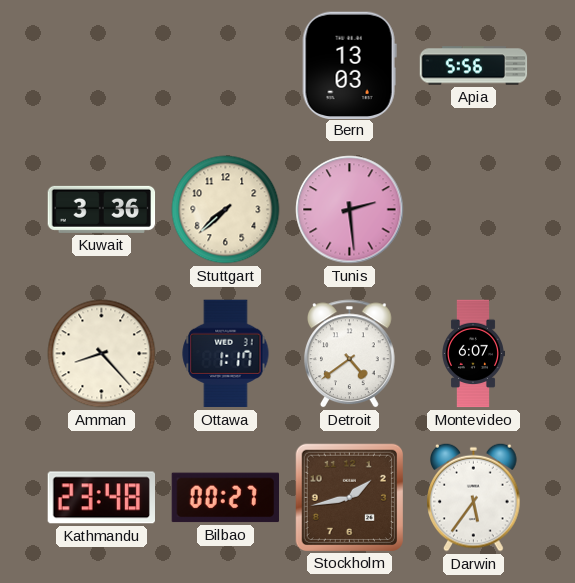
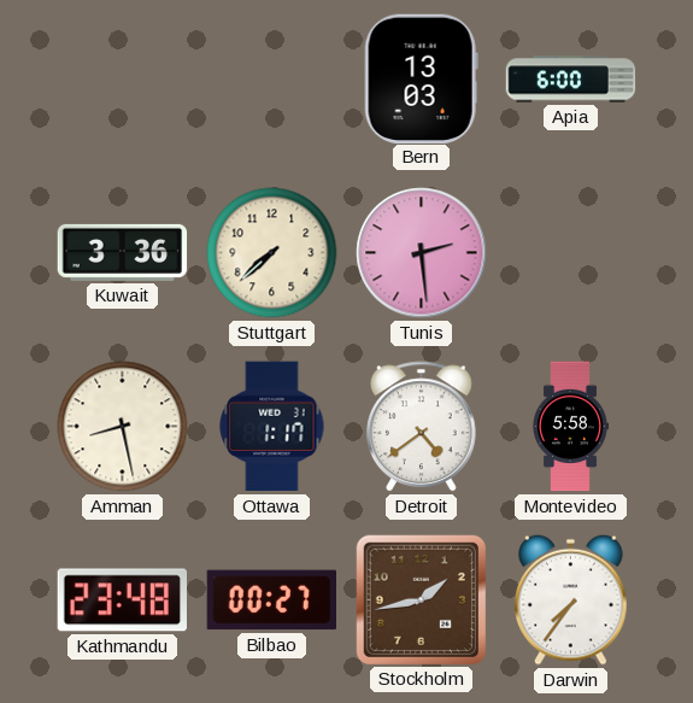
Apia: 5:56 -> 6:00 (571, 80)
Amman: 8:23 -> 8:28 (123, 427)
Montevideo: 6:07 -> 5:58 (571, 427)
Darwin: 5:36 -> 7:36 (571, 599)
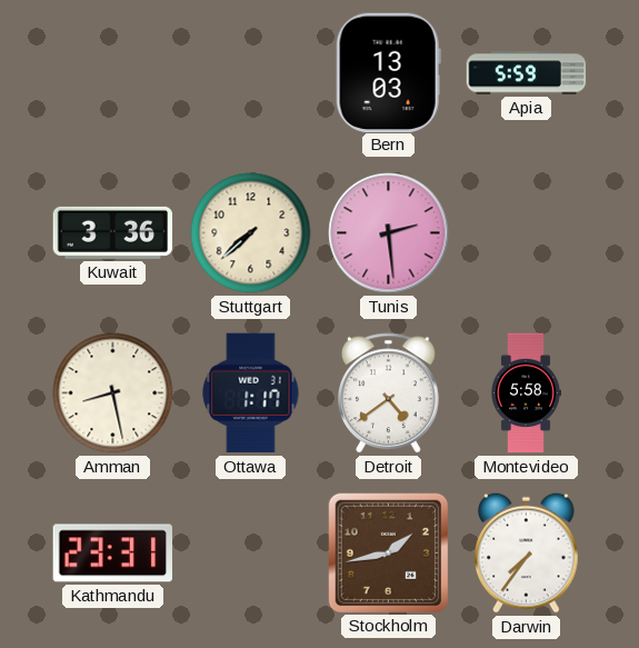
Apia: 6:00 -> 5:59 (527, 73)
Kathmandu: 23:48 -> 23:31 (112, 554)
Bilbao: 00:27 -> none (271, 601)
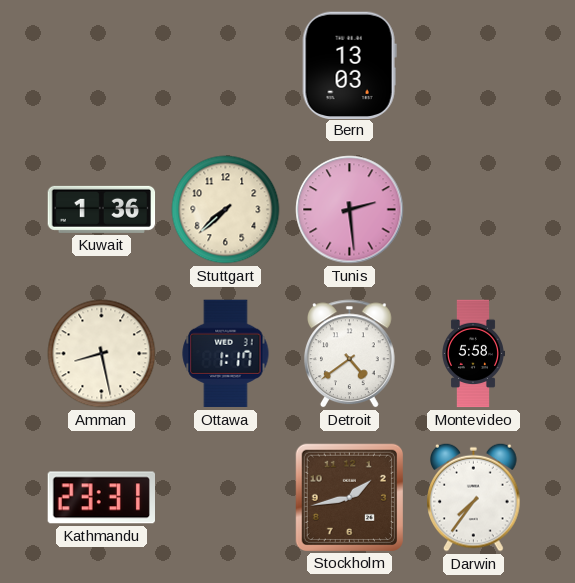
Apia: 5:59 -> none (527, 73)
Kuwait: 3:36 -> 1:36 (102, 209)
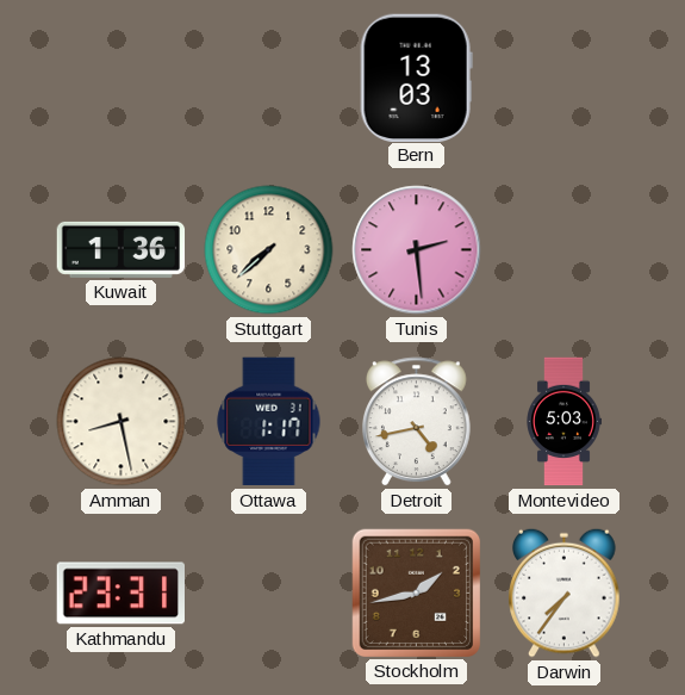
Detroit: 4:39 -> 4:43 (416, 422)
Montevideo: 5:58 -> 5:03 (565, 422)
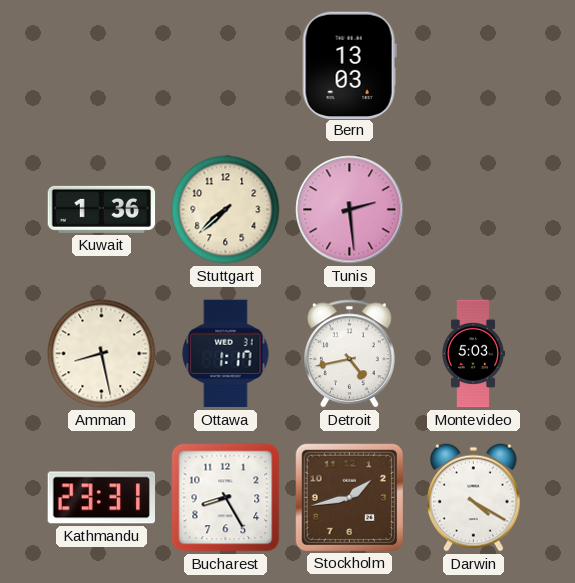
Bucharest: none -> 8:25 (226, 498)
Darwin: 7:36 -> 4:20 (474, 497)
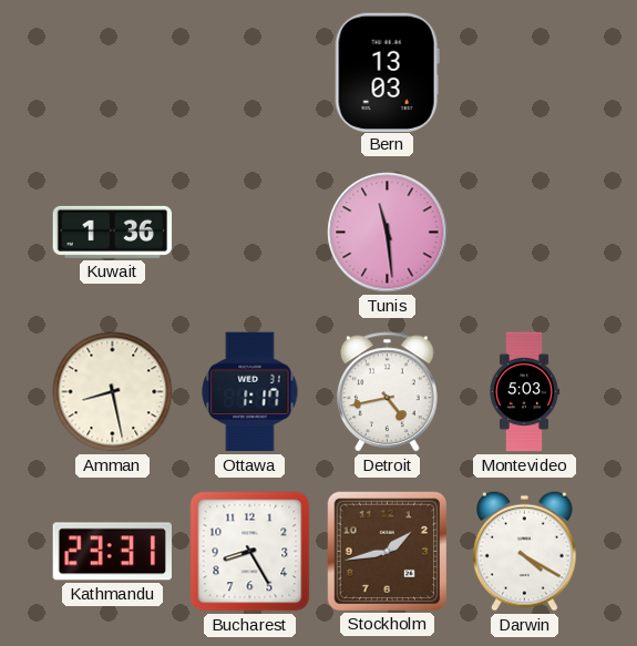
Stuttgart: 7:38 -> none (226, 210)
Tunis: 2:29 -> 11:29 (388, 233)
